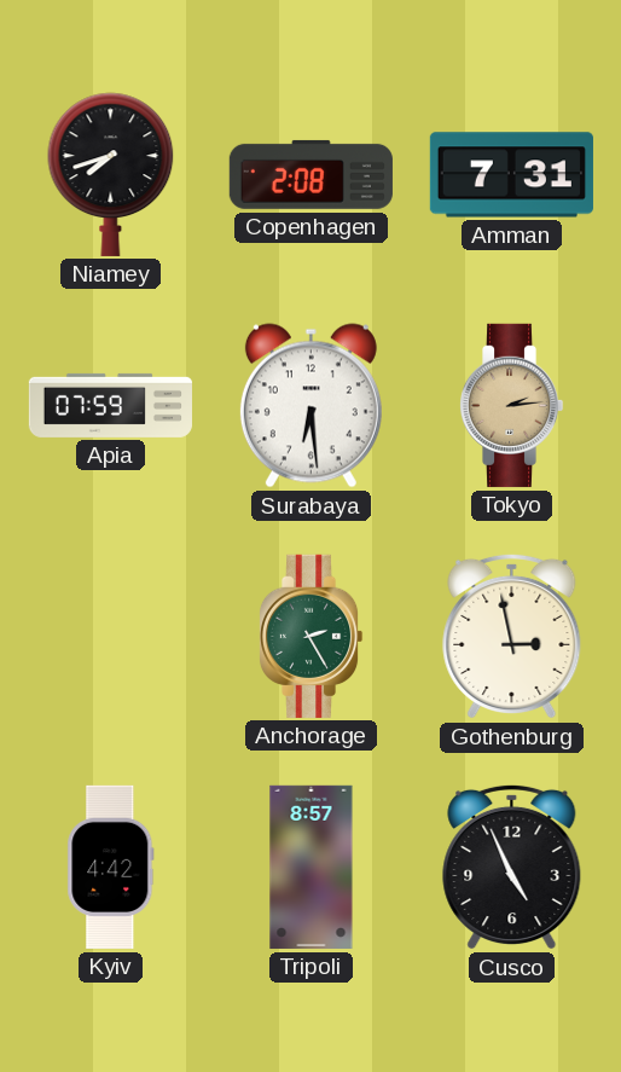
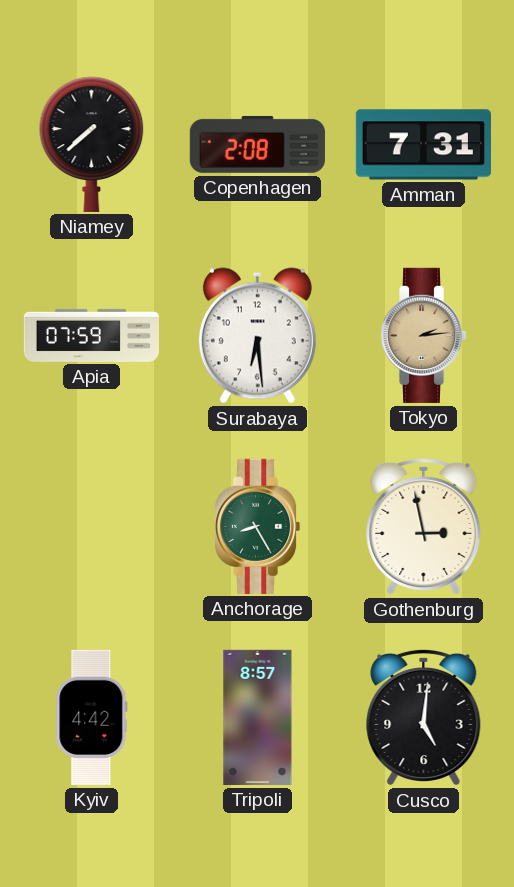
Niamey: 7:42 -> 7:38 (92, 144)
Anchorage: 2:25 -> 8:25 (257, 526)
Cusco: 4:56 -> 5:01 (424, 717)
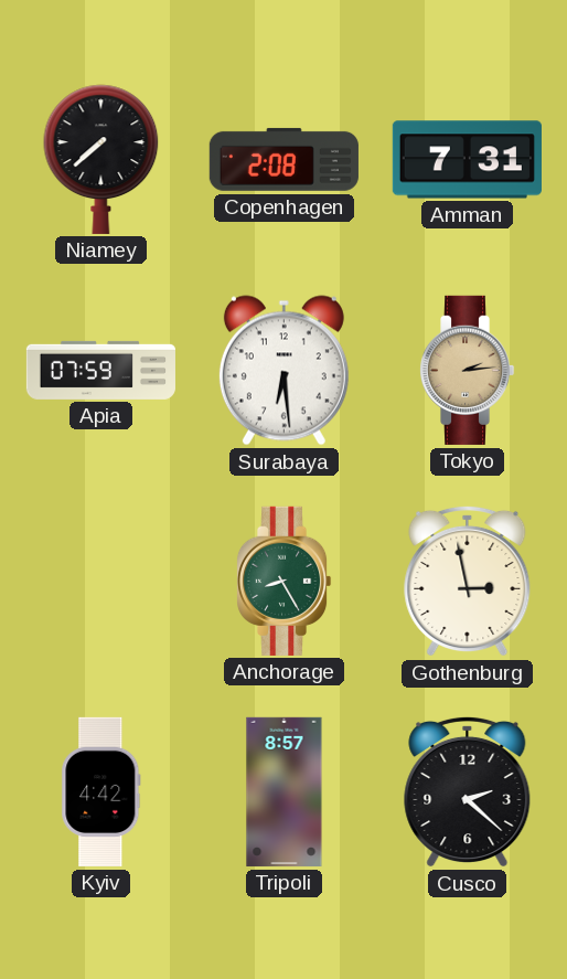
Cusco: 5:01 -> 2:22 (468, 791)
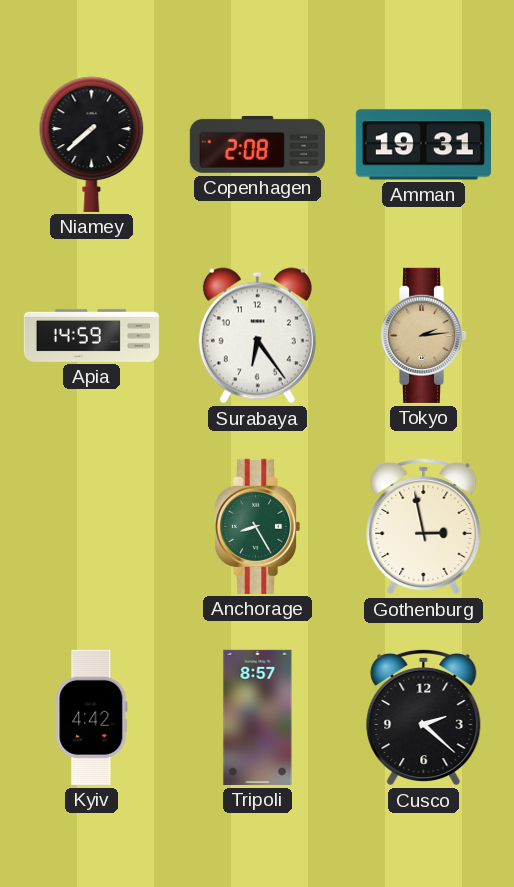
Amman: 7:31 -> 19:31 (423, 145)
Apia: 07:59 -> 14:59 (91, 335)
Surabaya: 6:29 -> 6:24 (257, 336)
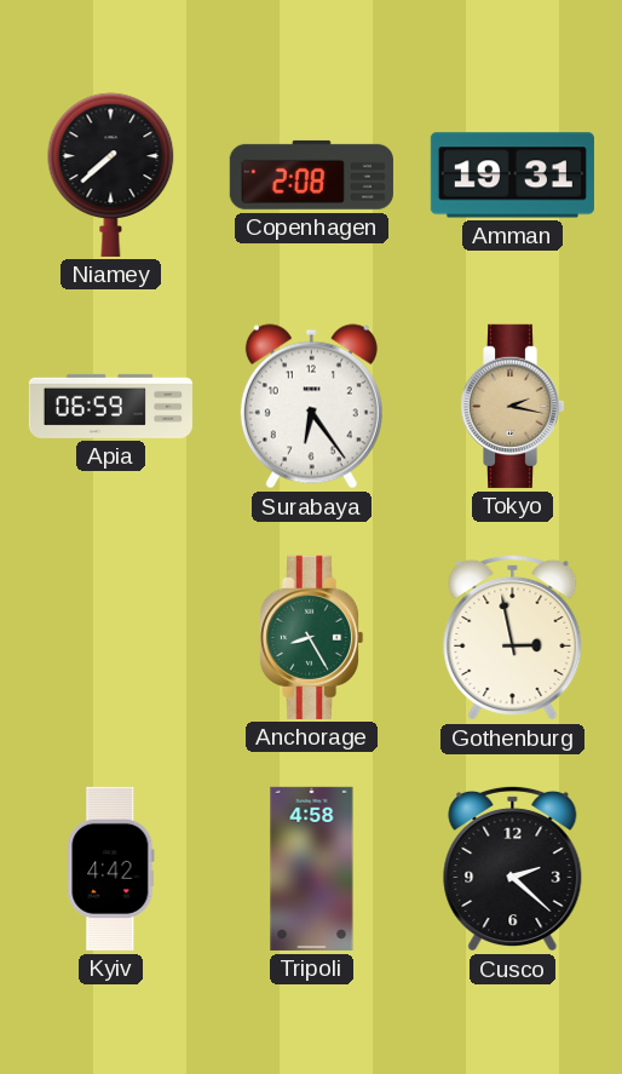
Apia: 14:59 -> 06:59 (110, 406)
Tokyo: 2:14 -> 2:17 (512, 406)
Tripoli: 8:57 -> 4:58 (312, 868)
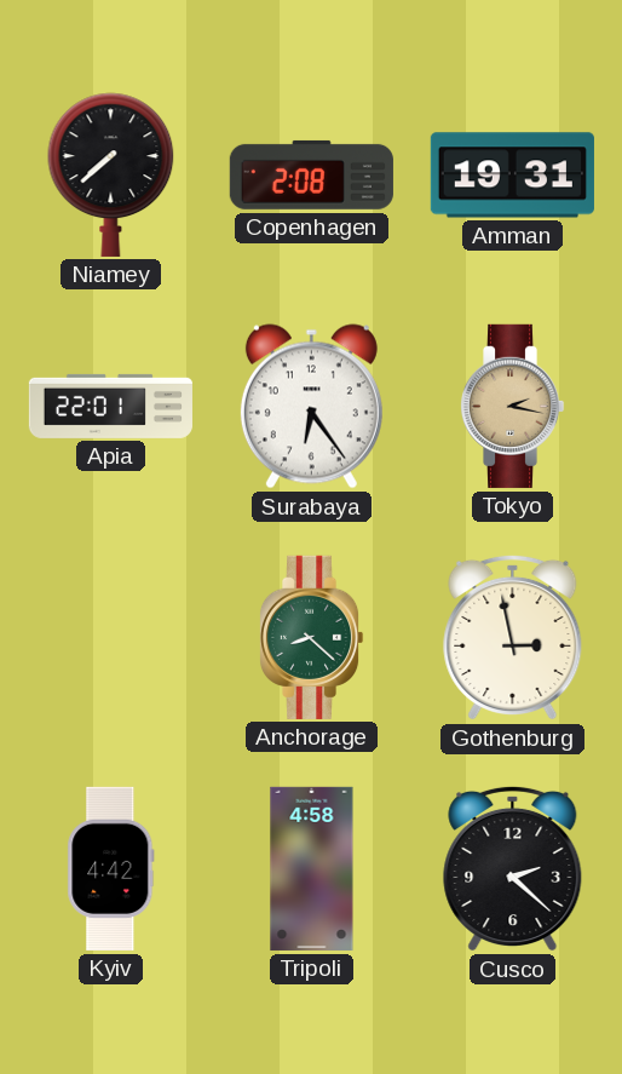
Apia: 06:59 -> 22:01 (110, 406)
Anchorage: 8:25 -> 8:22 (311, 637)
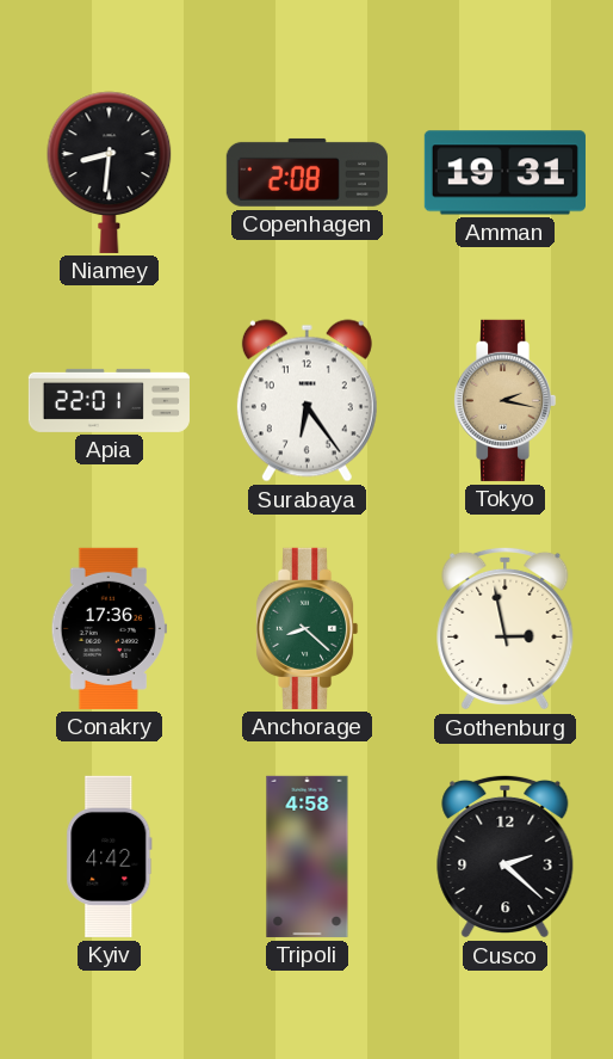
Niamey: 7:38 -> 8:31 (110, 172)
Conakry: none -> 17:36 (109, 628)
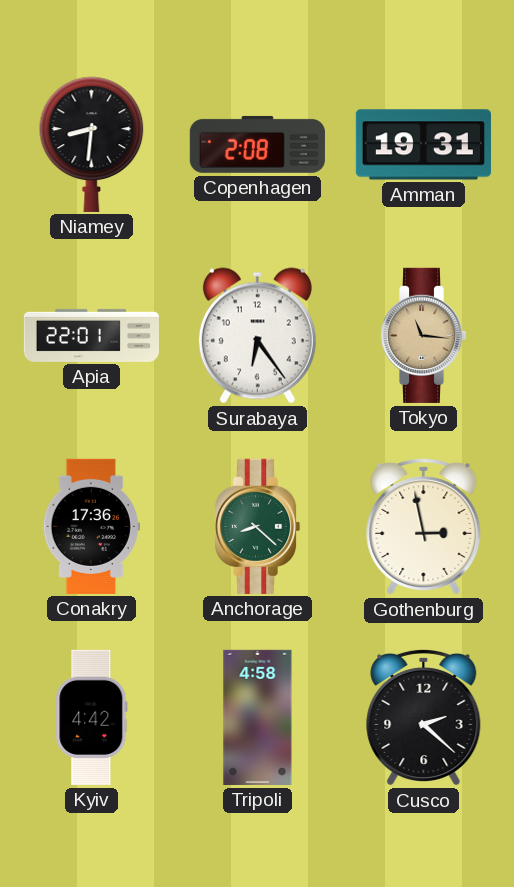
Tokyo: 2:17 -> 11:16 (423, 335)
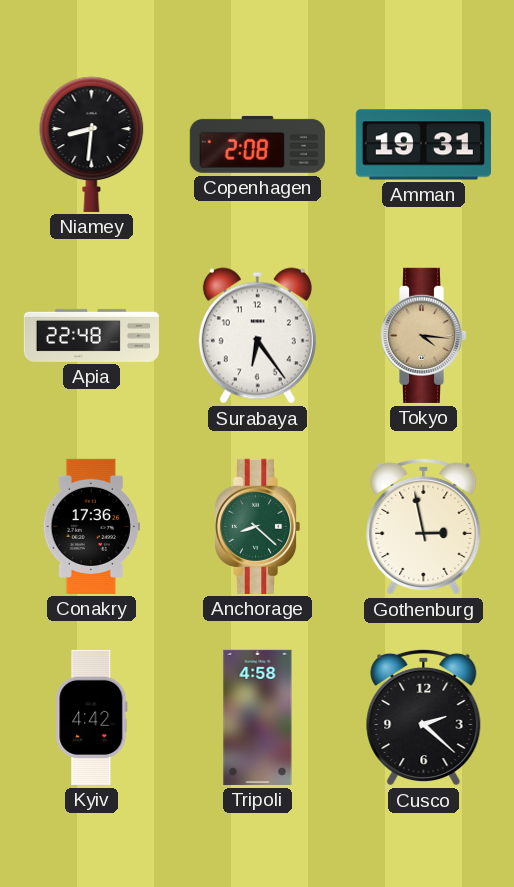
Apia: 22:01 -> 22:48 (91, 335)
Tokyo: 11:16 -> 4:16 (423, 335)
